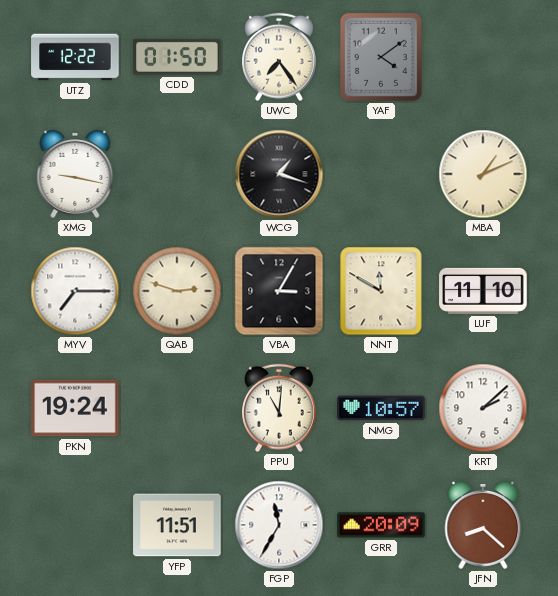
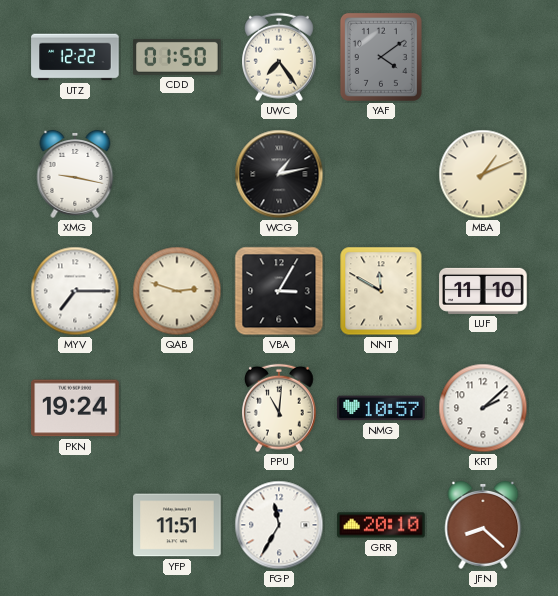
WCG: 1:18 -> 1:13 (279, 174)
GRR: 20:09 -> 20:10 (381, 525)
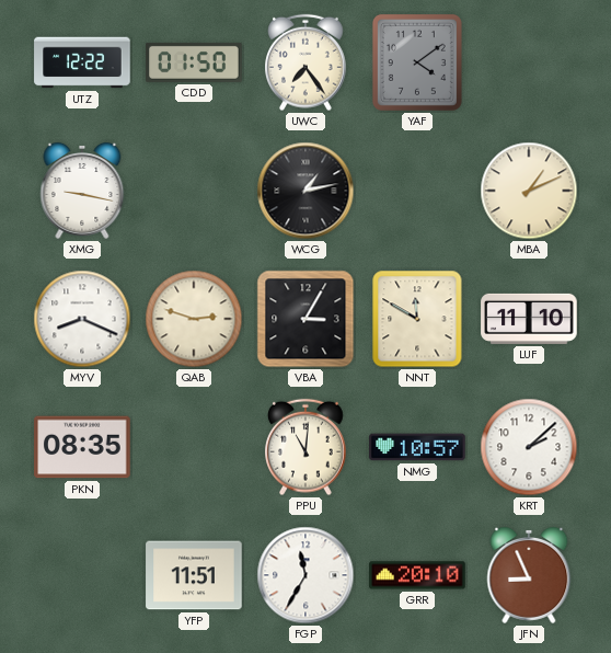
MYV: 7:15 -> 8:19 (82, 319)
PKN: 19:24 -> 08:35 (82, 447)
JFN: 8:22 -> 8:56 (529, 575)
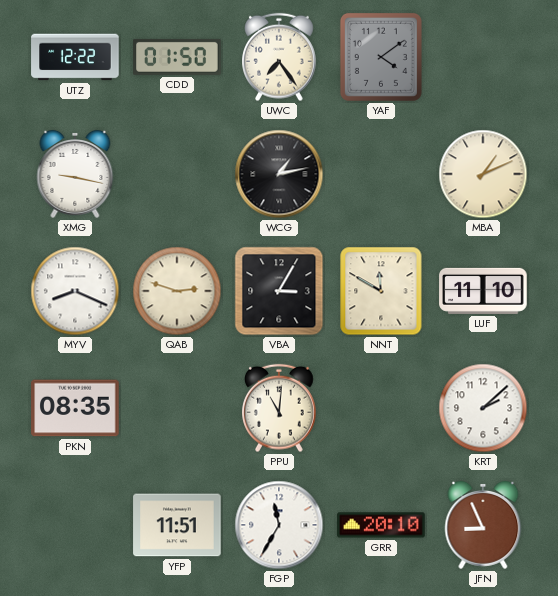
NMG: 10:57 -> none (417, 447)
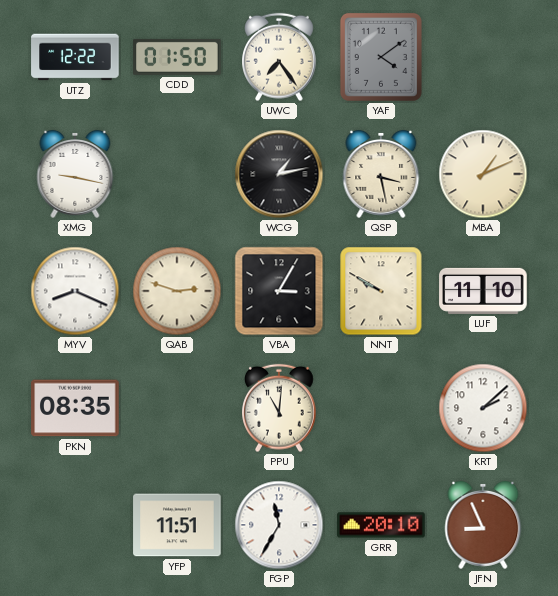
QSP: none -> 3:28 (381, 174)
NNT: 11:50 -> 9:50 (381, 291)
